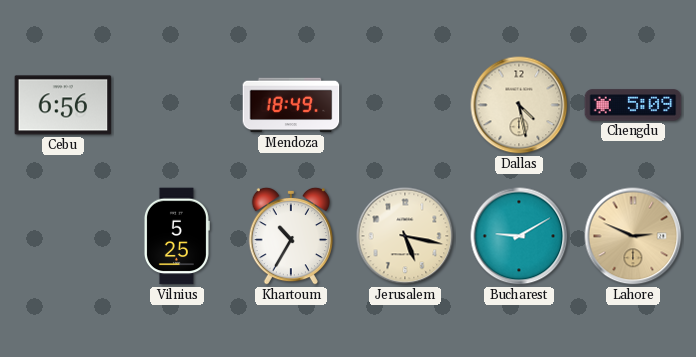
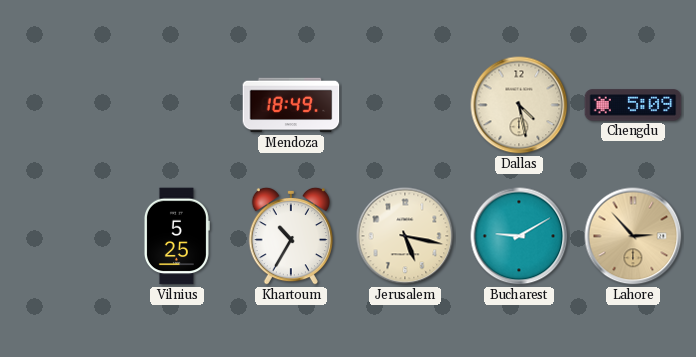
Cebu: 6:56 -> none (63, 105)
Lahore: 2:49 -> 2:53 (633, 236)
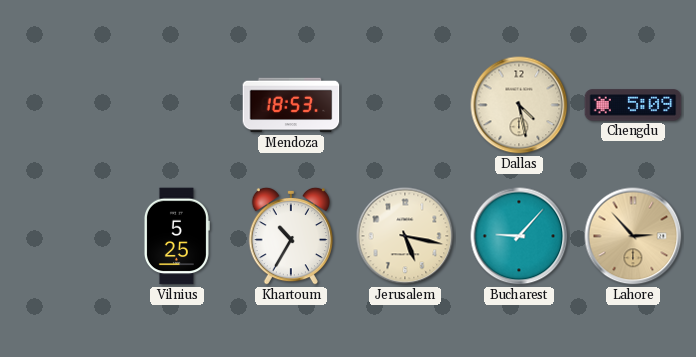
Mendoza: 18:49 -> 18:53 (291, 105)
Bucharest: 9:10 -> 9:07 (519, 236)
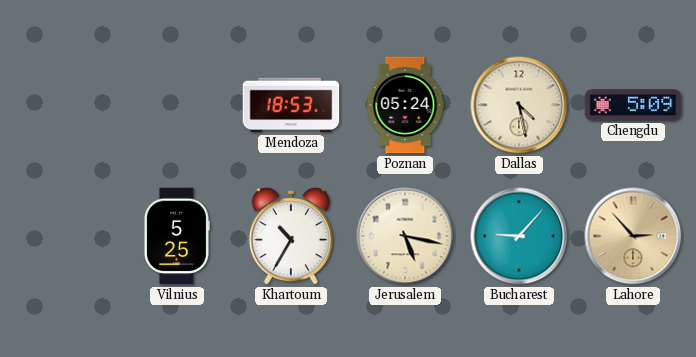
Poznan: none -> 05:24 (405, 105)
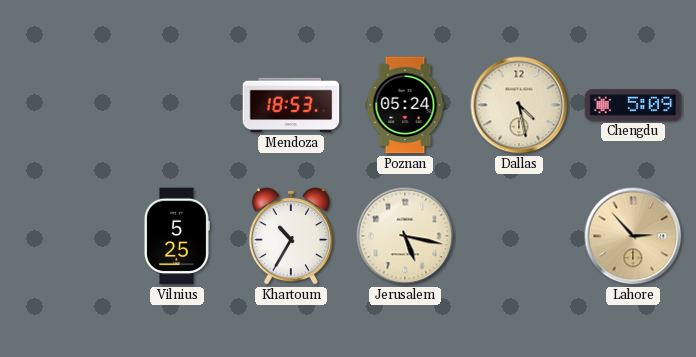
Bucharest: 9:07 -> none (519, 236)
